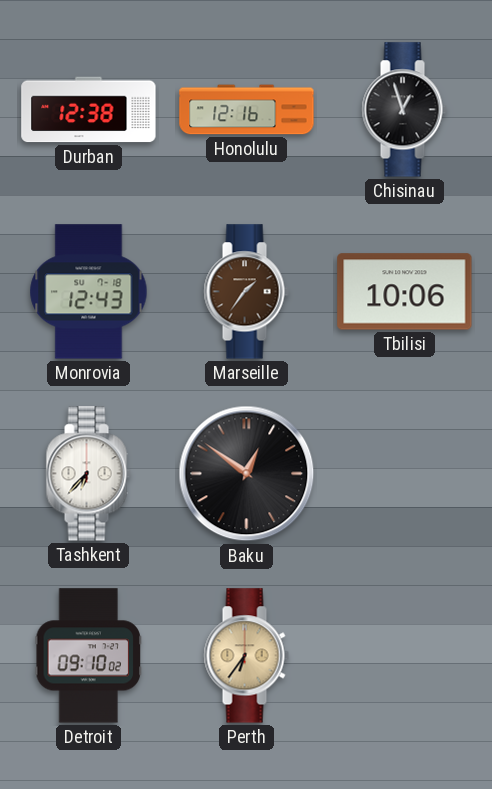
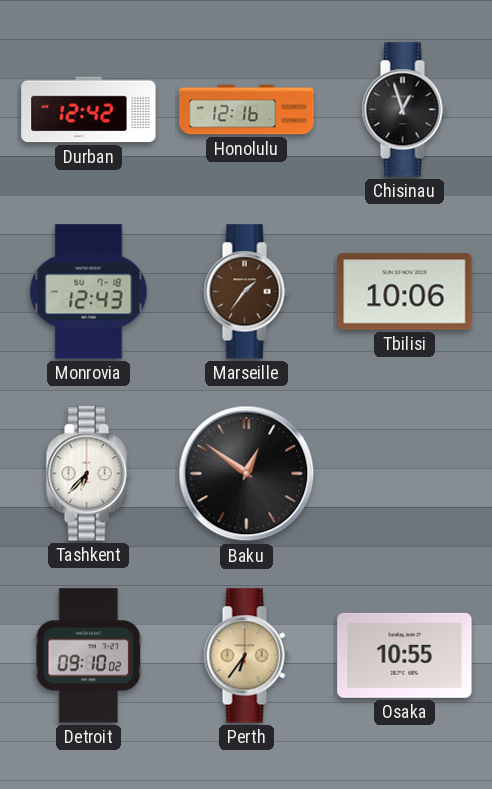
Durban: 12:38 -> 12:42 (89, 110)
Osaka: none -> 10:55 (405, 655)
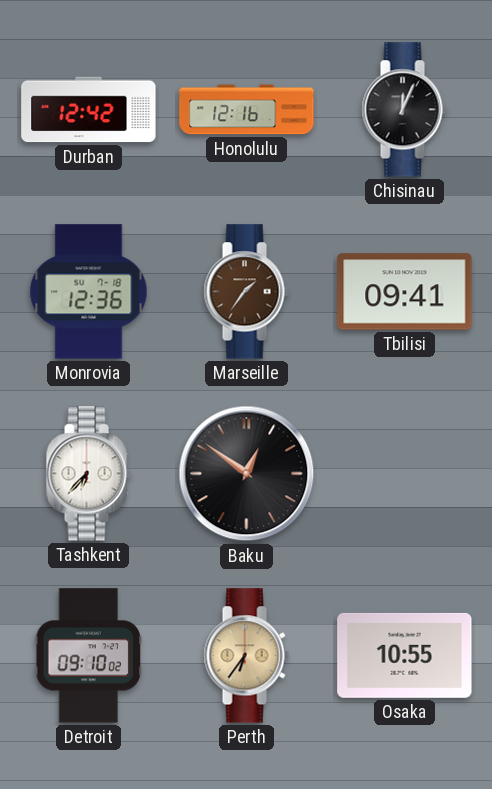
Chisinau: 12:57 -> 12:04 (404, 110)
Monrovia: 12:43 -> 12:36 (89, 292)
Tbilisi: 10:06 -> 09:41 (405, 292)
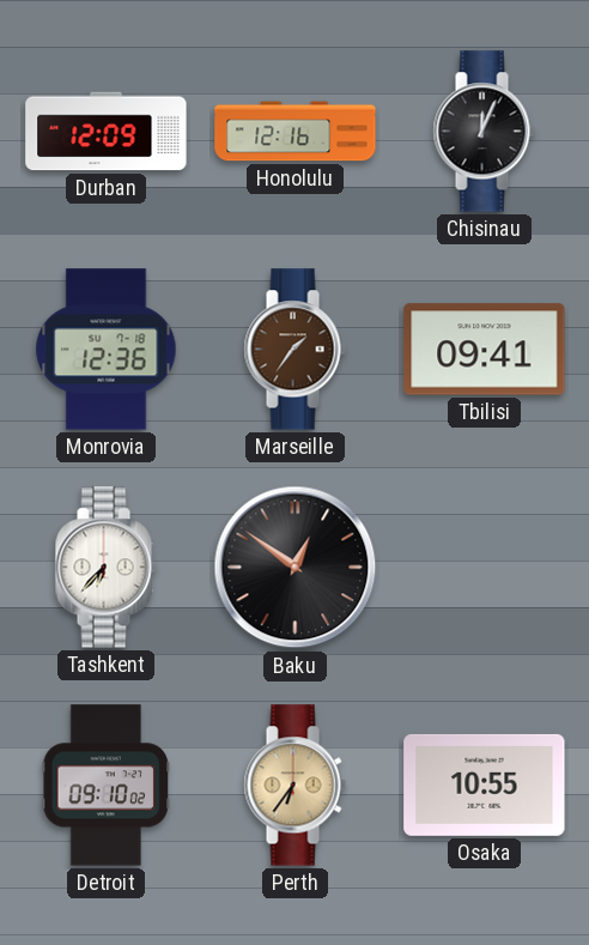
Durban: 12:42 -> 12:09 (107, 132)
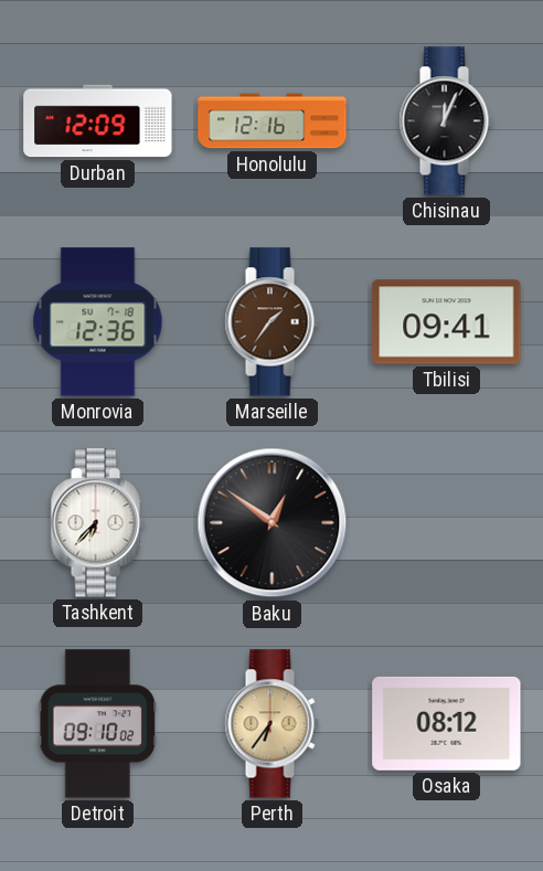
Osaka: 10:55 -> 08:12 (447, 723)
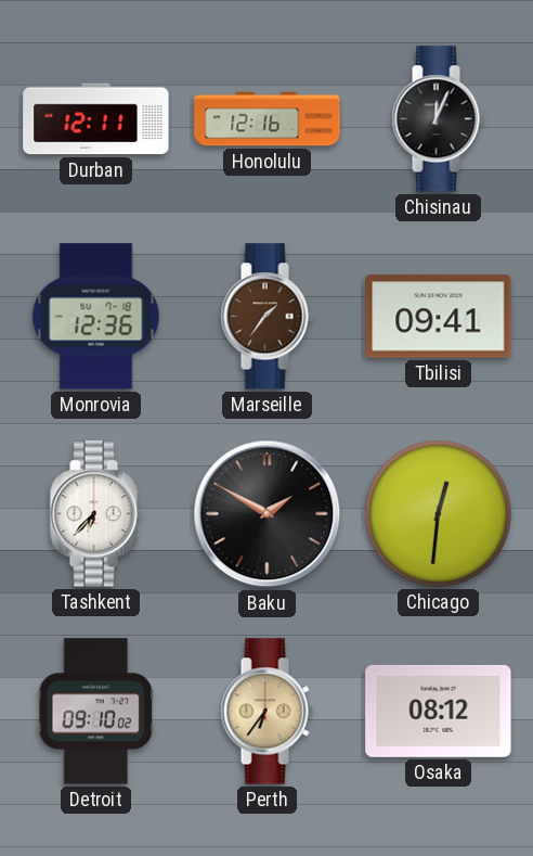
Durban: 12:09 -> 12:11 (96, 119)
Baku: 12:51 -> 1:50 (268, 514)
Chicago: none -> 12:31 (439, 514)
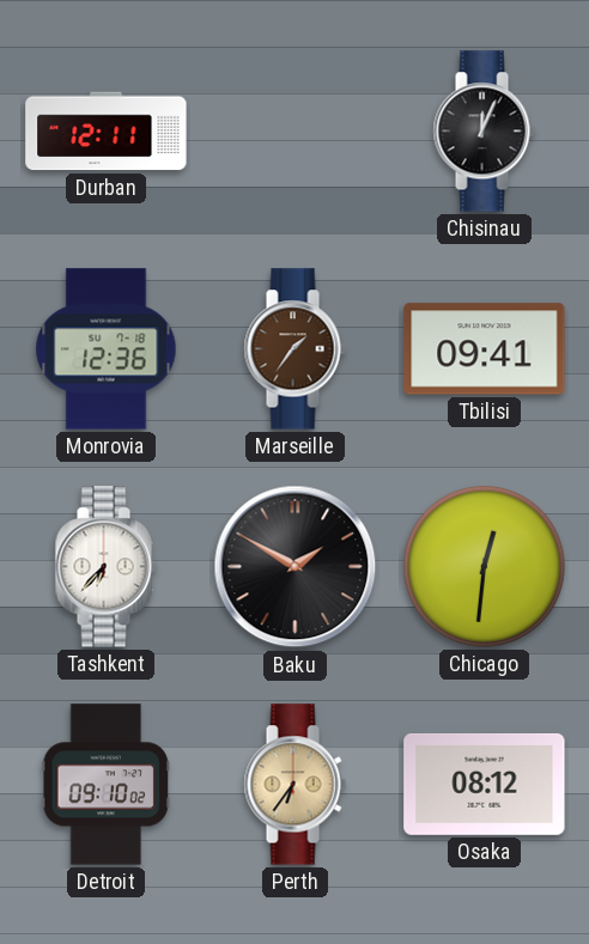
Honolulu: 12:16 -> none (268, 119)
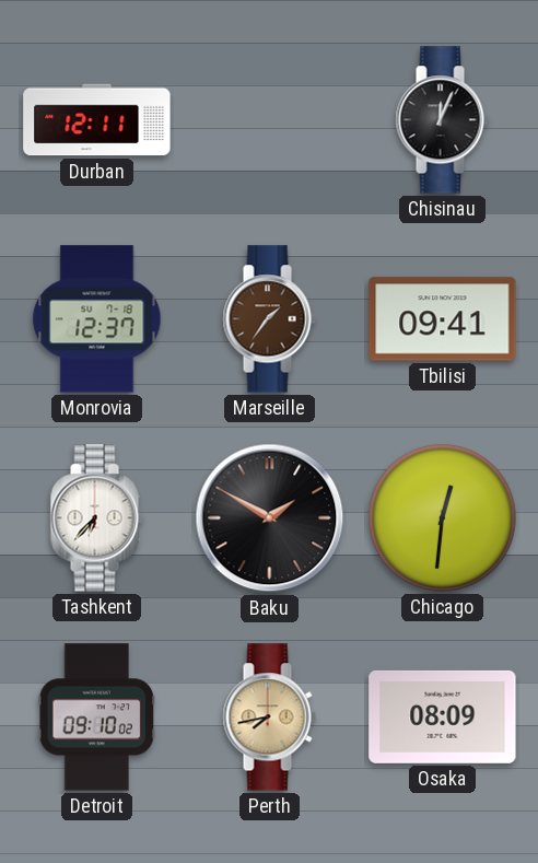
Monrovia: 12:36 -> 12:37 (97, 319)
Perth: 6:36 -> 7:43 (269, 718)
Osaka: 08:12 -> 08:09 (443, 716)
